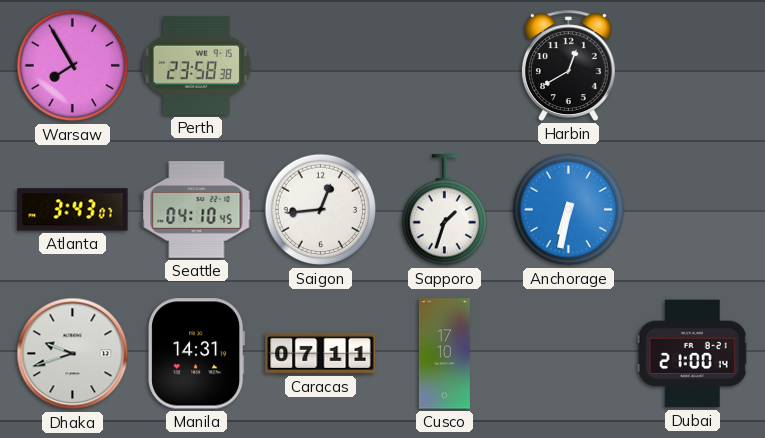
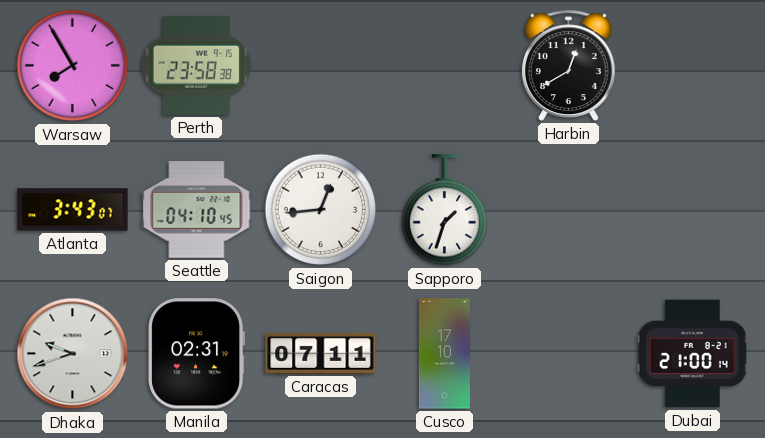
Anchorage: 6:32 -> none (569, 210)
Manila: 14:31 -> 02:31 (197, 354)
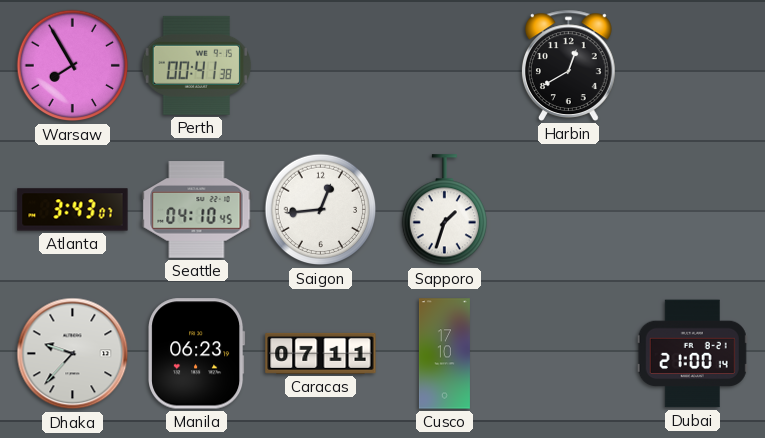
Perth: 23:58 -> 00:41 (196, 65)
Dhaka: 9:42 -> 9:37 (73, 354)
Manila: 02:31 -> 06:23 (197, 354)
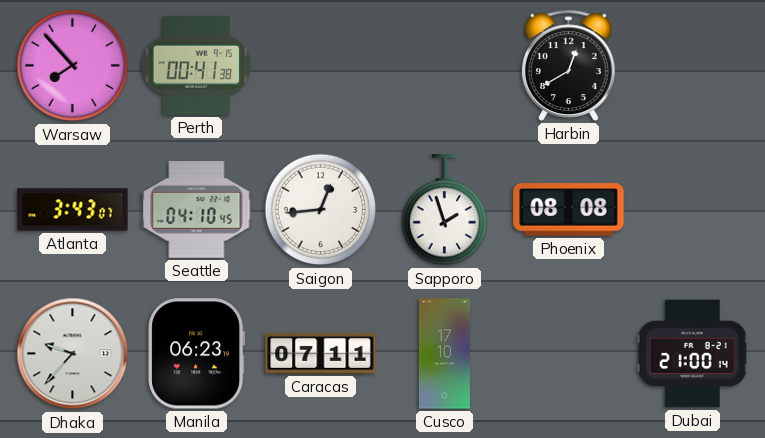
Warsaw: 7:55 -> 7:53 (73, 66)
Sapporo: 1:33 -> 1:57 (444, 210)
Phoenix: none -> 08:08 (569, 210)
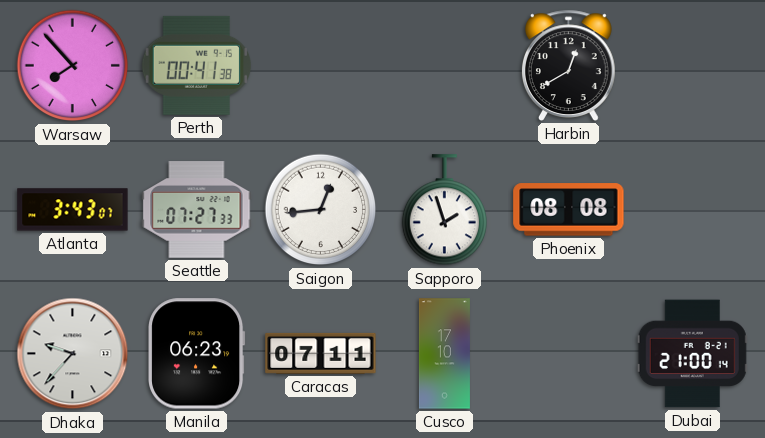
Seattle: 04:10 -> 07:27 (197, 210)
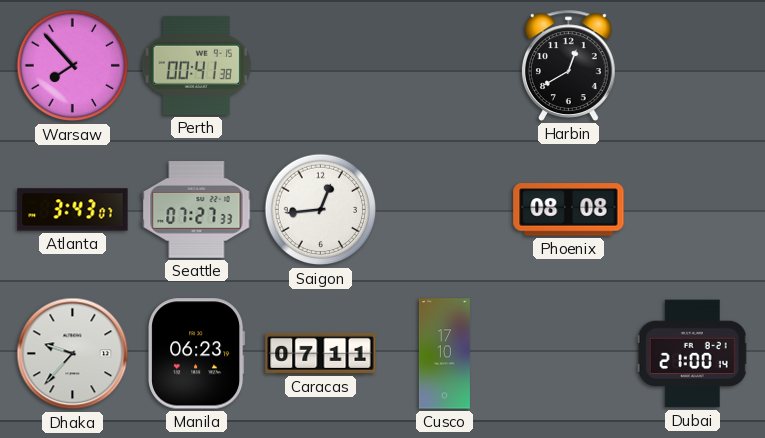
Sapporo: 1:57 -> none (444, 210)
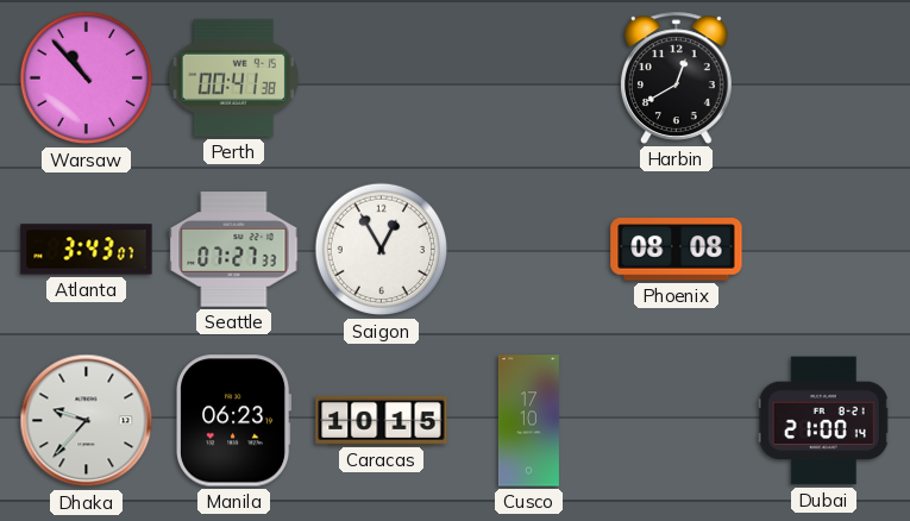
Warsaw: 7:53 -> 10:53 (87, 79)
Saigon: 12:44 -> 12:55 (382, 250)
Caracas: 07:11 -> 10:15 (382, 420)
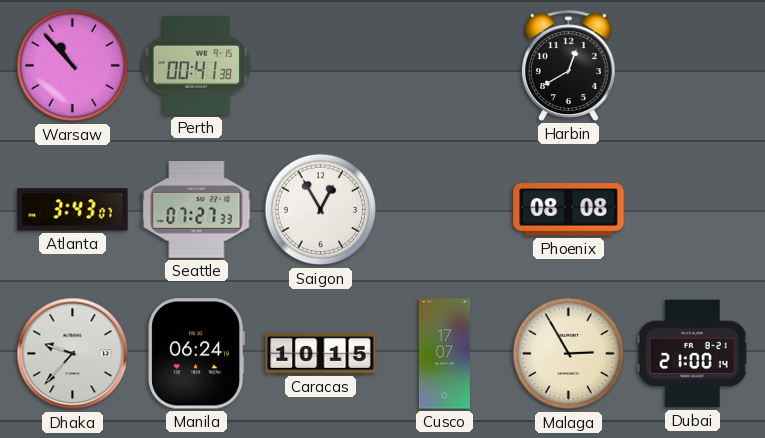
Manila: 06:23 -> 06:24 (197, 354)
Cusco: 17:10 -> 17:07 (444, 354)
Malaga: none -> 2:55 (569, 354)
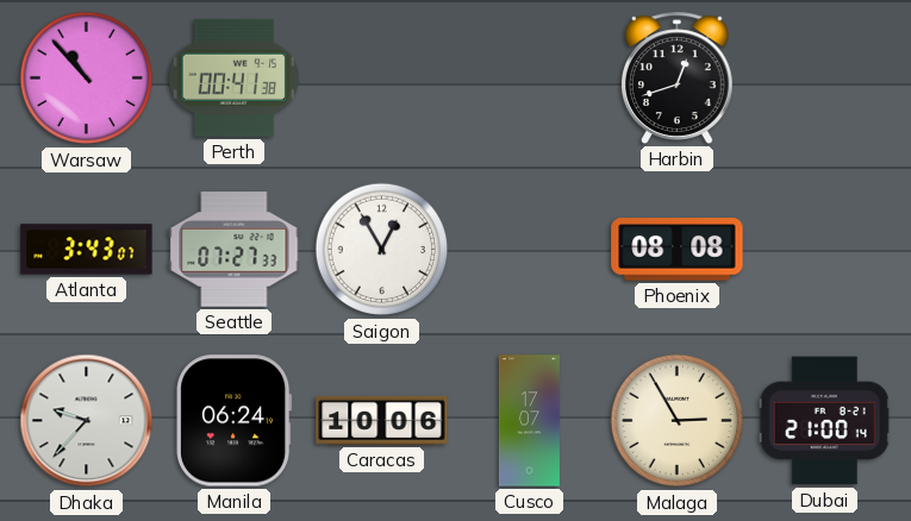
Harbin: 12:40 -> 12:42 (678, 77)
Caracas: 10:15 -> 10:06 (382, 420)
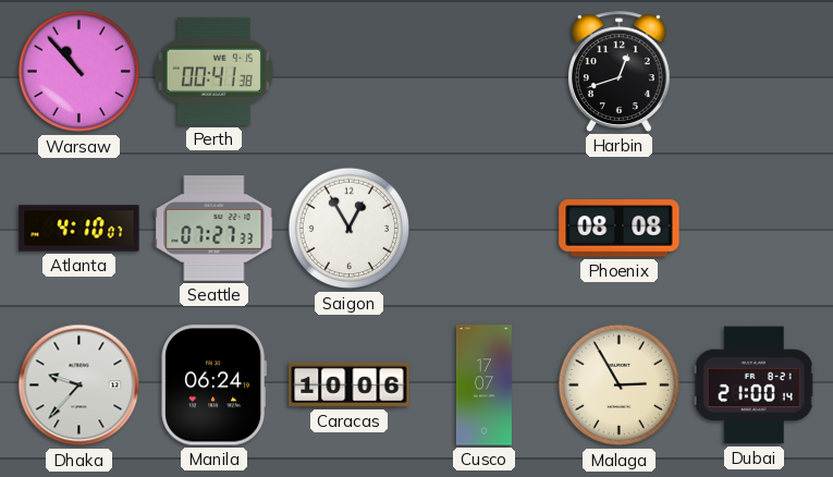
Atlanta: 3:43 -> 4:10 (79, 229)
